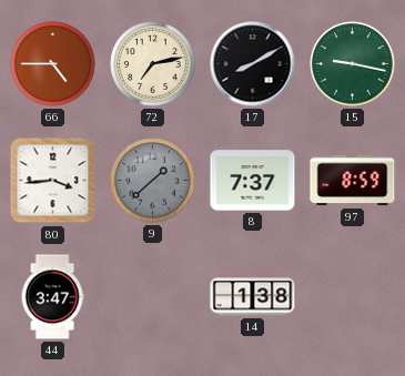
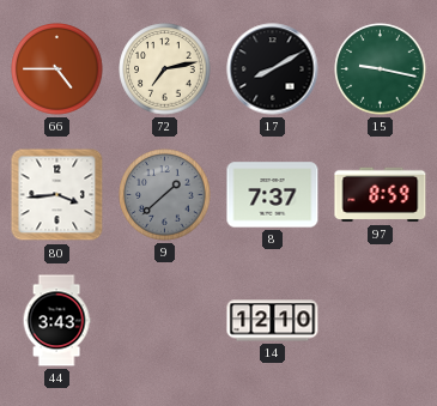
44: 3:47 -> 3:43 (56, 321)
14: 1:38 -> 12:10 (273, 321)
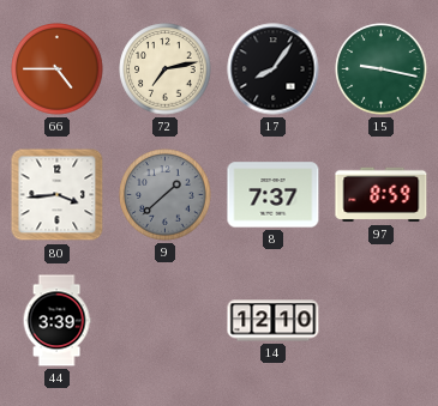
17: 8:10 -> 8:06 (274, 69)
44: 3:43 -> 3:39 (56, 321)
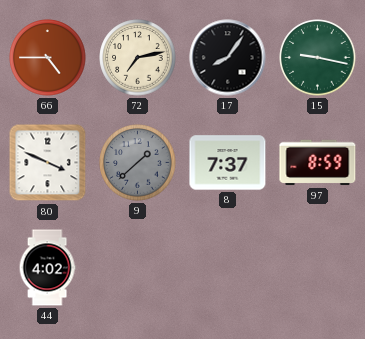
80: 3:44 -> 3:49 (48, 163)
44: 3:39 -> 4:02 (47, 268)
14: 12:10 -> none (274, 321)
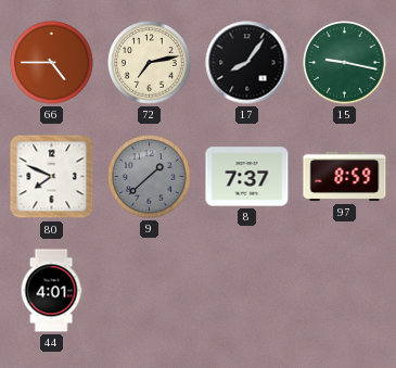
80: 3:49 -> 7:49 (52, 177)
44: 4:02 -> 4:01 (51, 291)
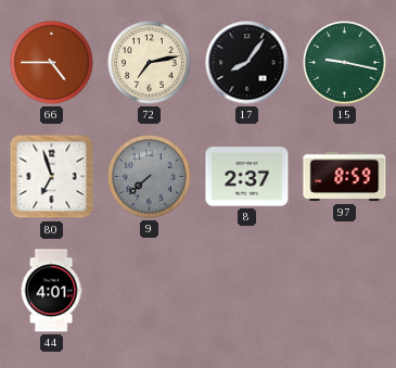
80: 7:49 -> 6:57 (52, 177)
9: 1:38 -> 7:38 (150, 177)
8: 7:37 -> 2:37 (247, 177)
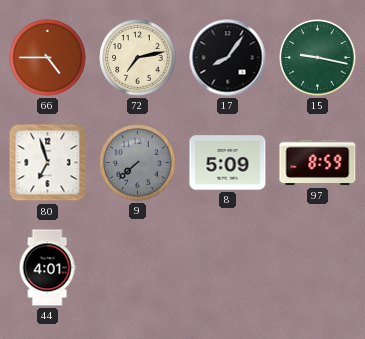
8: 2:37 -> 5:09 (228, 163)
